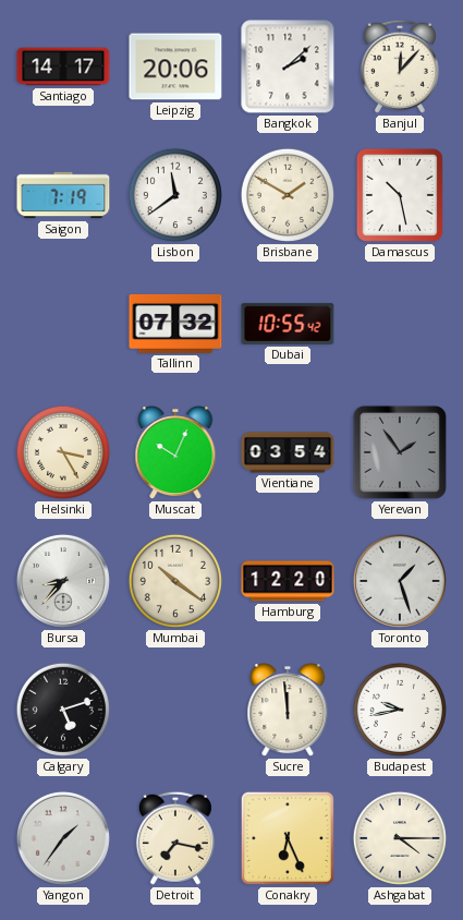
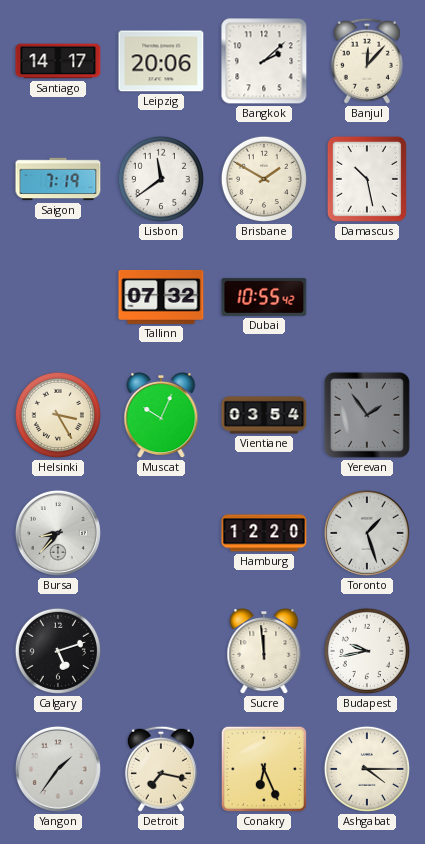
Mumbai: 10:21 -> none (175, 581)
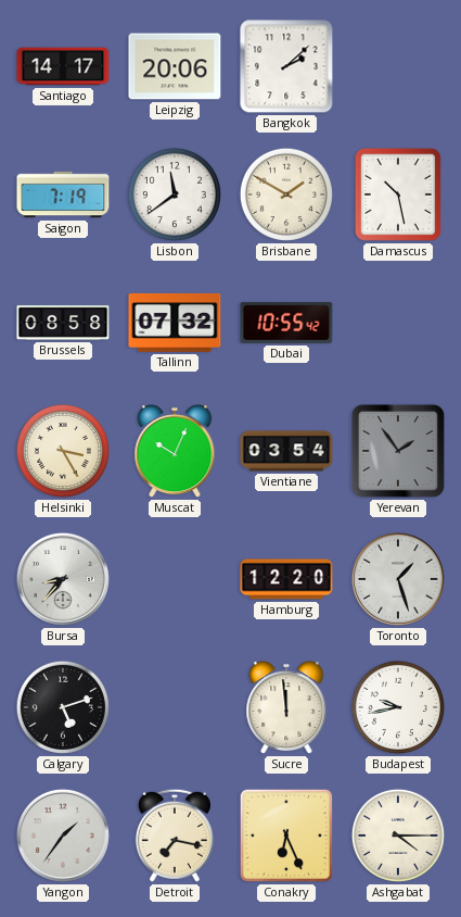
Banjul: 12:07 -> none (367, 61)
Brussels: none -> 08:58 (63, 323)
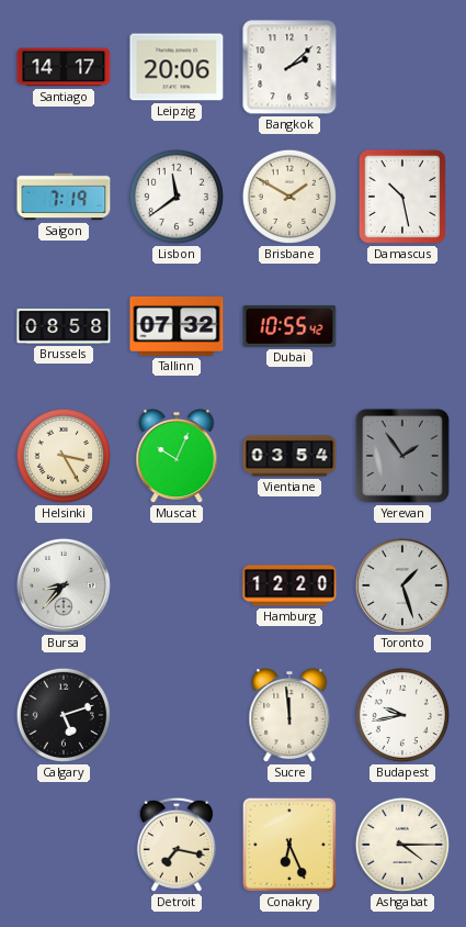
Yangon: 1:36 -> none (63, 836)
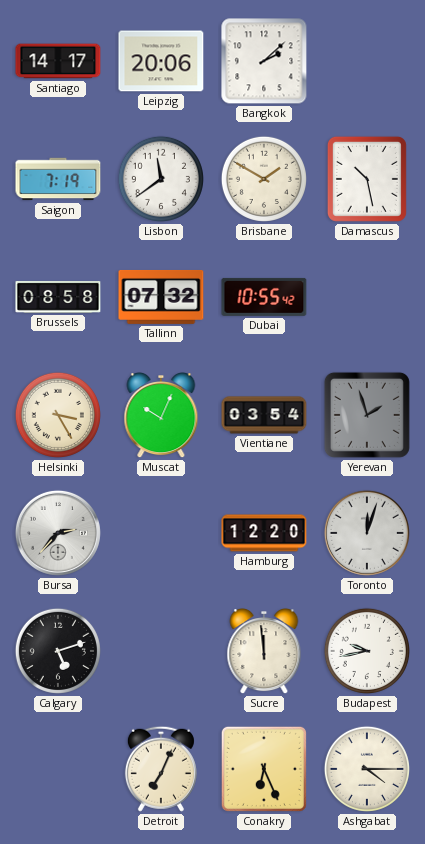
Yerevan: 1:54 -> 1:57 (367, 415)
Bursa: 8:37 -> 2:37 (58, 533)
Toronto: 1:27 -> 12:03 (367, 533)
Detroit: 7:17 -> 7:04 (161, 769)
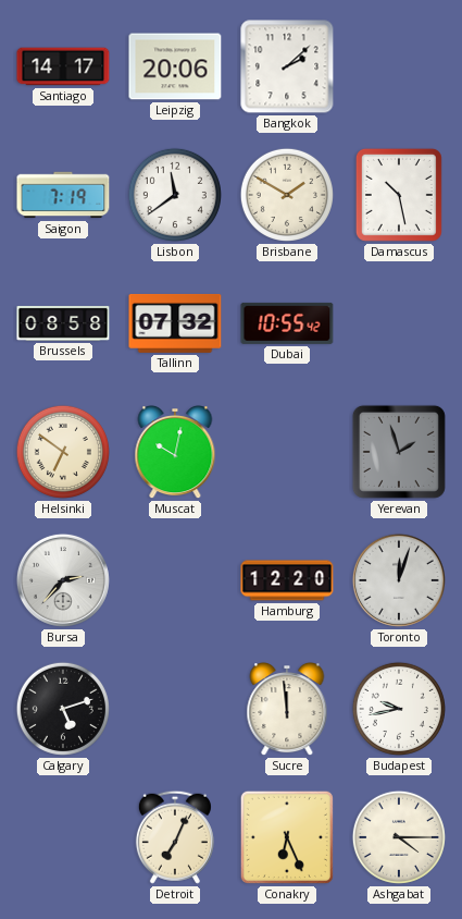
Helsinki: 3:25 -> 6:51 (63, 452)
Muscat: 10:04 -> 10:02 (175, 453)
Vientiane: 03:54 -> none (264, 415)
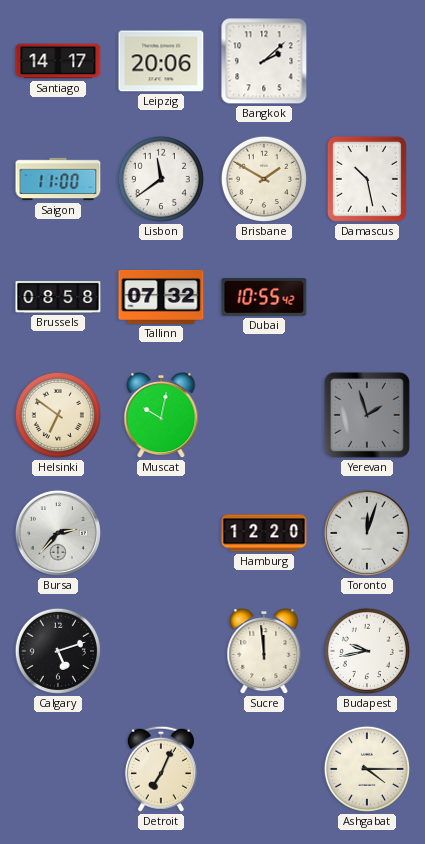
Saigon: 7:19 -> 11:00 (58, 179)
Conakry: 6:26 -> none (287, 837)
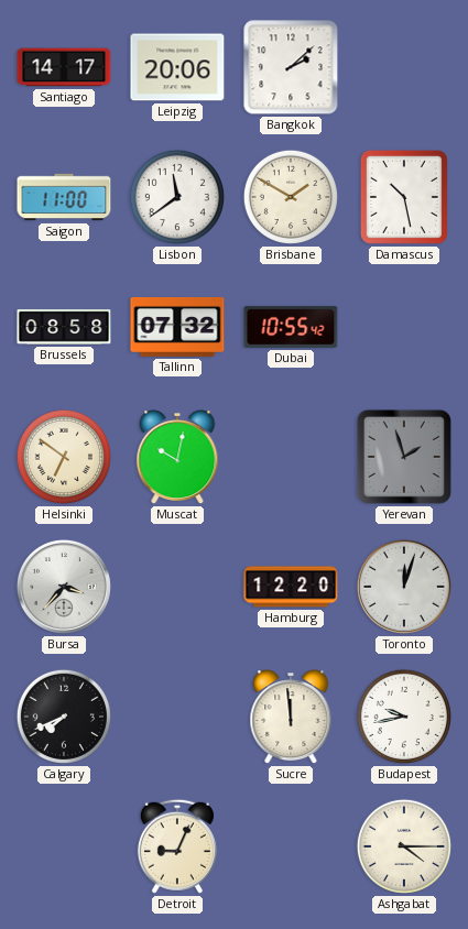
Bursa: 2:37 -> 3:37 (64, 587)
Calgary: 5:12 -> 7:41 (64, 717)
Detroit: 7:04 -> 9:04 (177, 846)
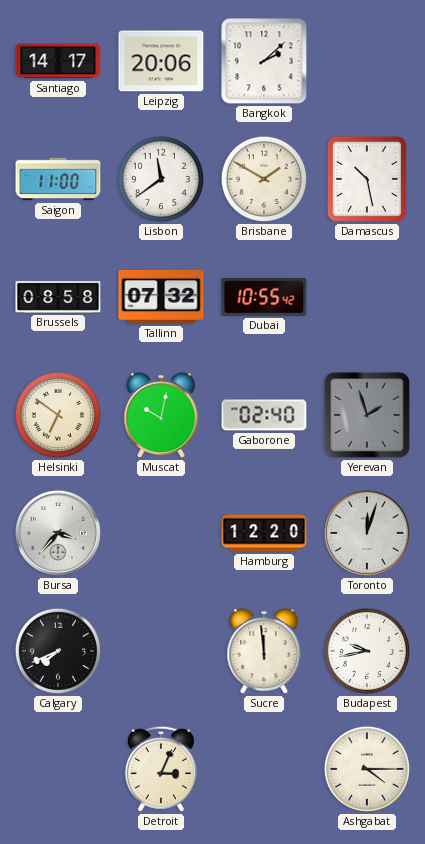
Gaborone: none -> 02:40 (264, 415)
Detroit: 9:04 -> 3:04 (161, 769)
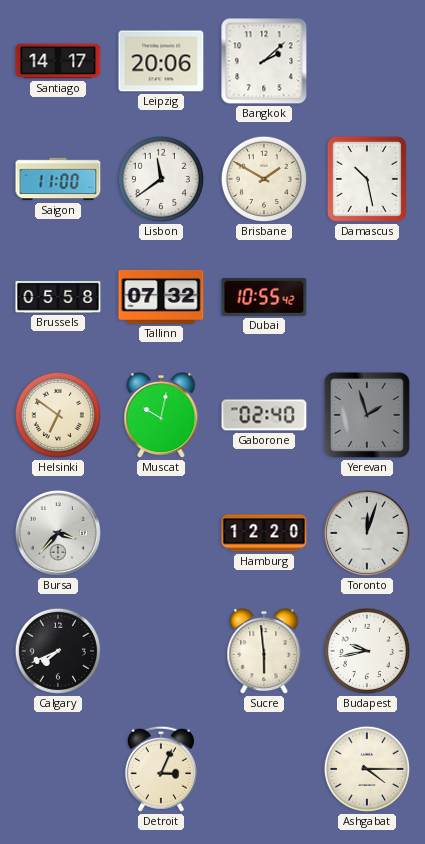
Brussels: 08:58 -> 05:58 (58, 297)
Sucre: 11:59 -> 5:59 (264, 652)
